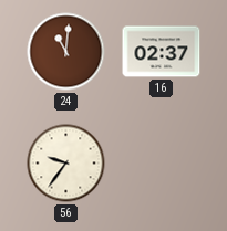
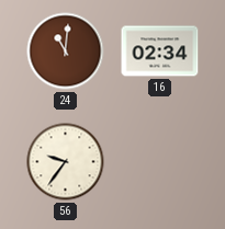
16: 02:37 -> 02:34 (160, 51)
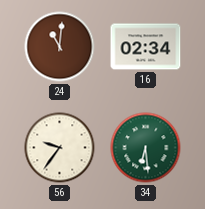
34: none -> 6:29 (146, 148)
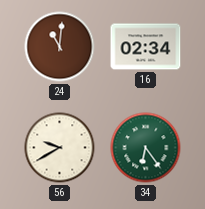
56: 9:36 -> 9:40 (60, 148)
34: 6:29 -> 6:24 (146, 148)
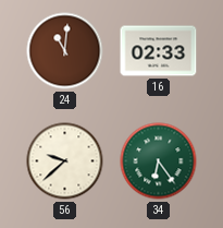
16: 02:34 -> 02:33 (159, 51)
56: 9:40 -> 9:38 (65, 161)
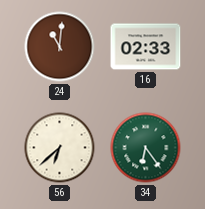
56: 9:38 -> 6:38 (60, 148)
